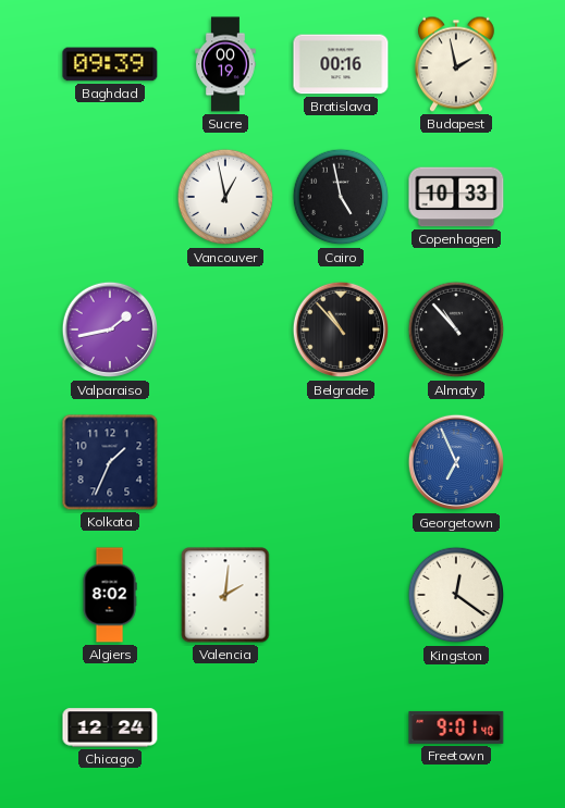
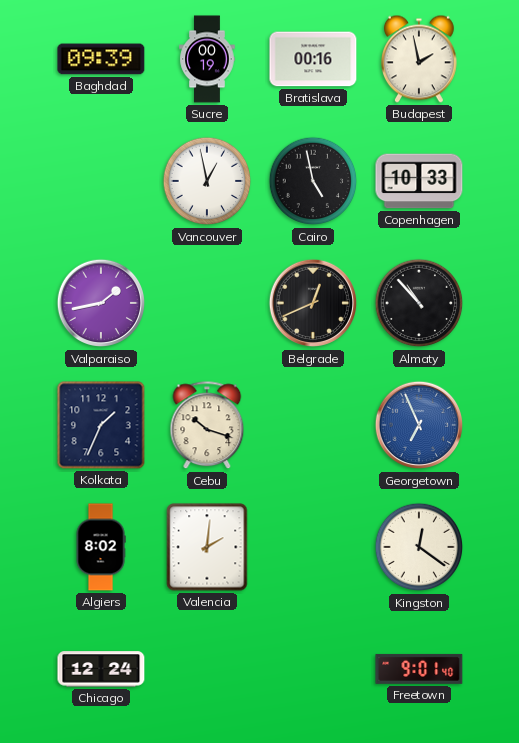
Belgrade: 10:53 -> 12:41 (313, 303)
Cebu: none -> 10:18 (207, 426)
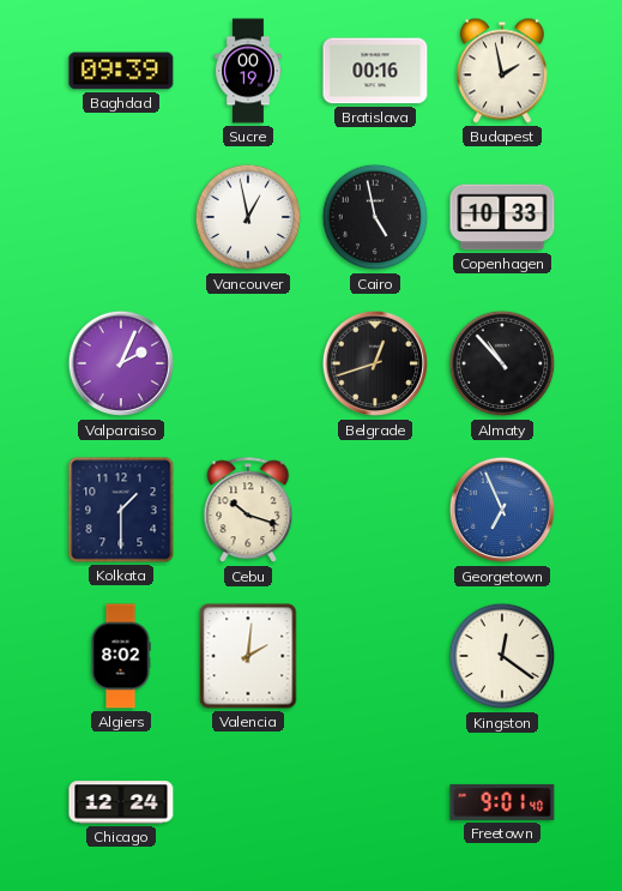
Valparaiso: 1:43 -> 2:04 (121, 363)
Belgrade: 12:41 -> 12:42 (375, 363)
Kolkata: 1:34 -> 1:30 (121, 510)
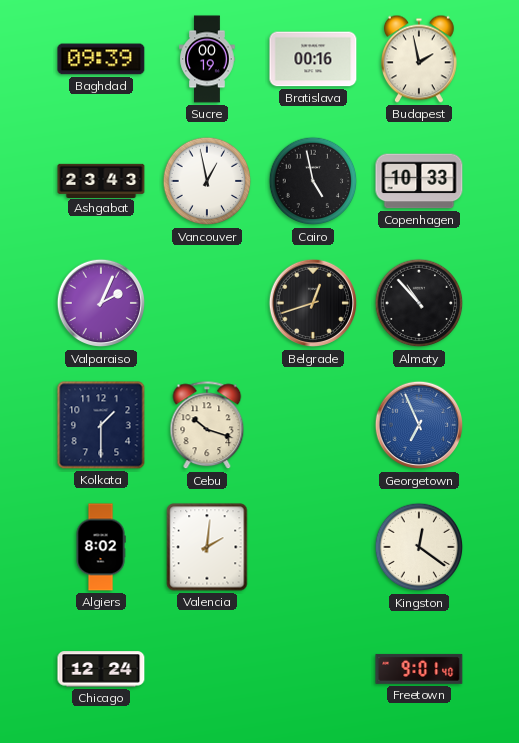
Ashgabat: none -> 23:43 (101, 180)
